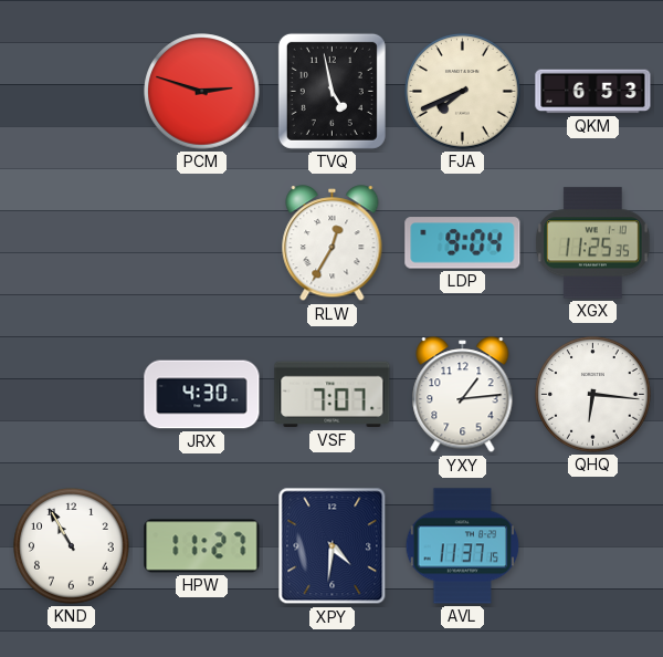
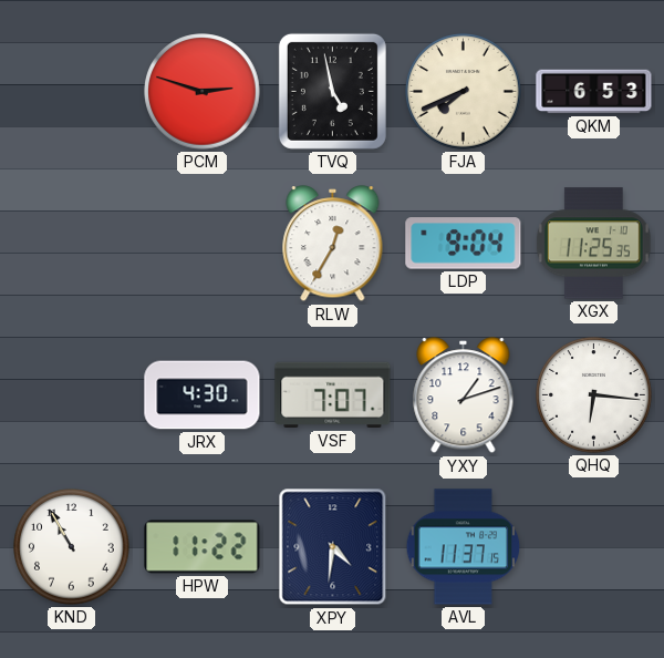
YXY: 1:14 -> 1:12 (464, 395)
HPW: 11:27 -> 11:22 (203, 547)
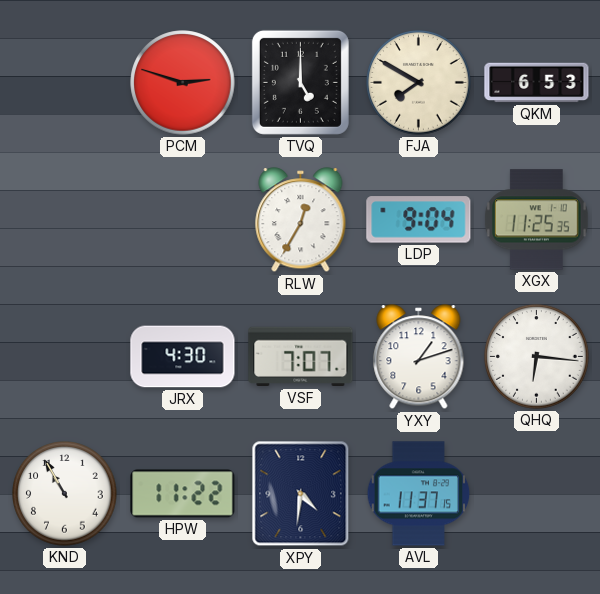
TVQ: 4:58 -> 5:00 (300, 82)
FJA: 7:41 -> 7:50 (419, 83)
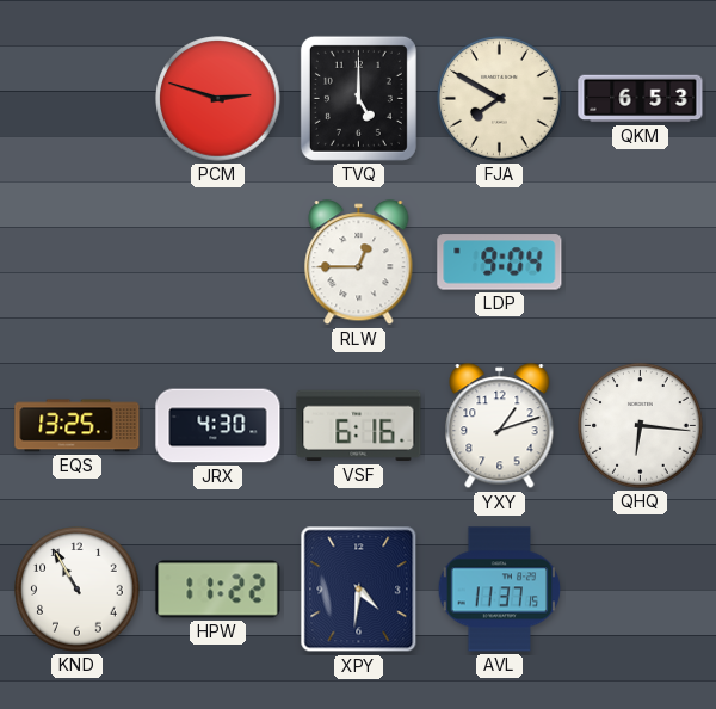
RLW: 12:35 -> 12:45 (359, 263)
XGX: 11:25 -> none (536, 220)
EQS: none -> 13:25 (78, 426)
VSF: 7:07 -> 6:16 (359, 426)
